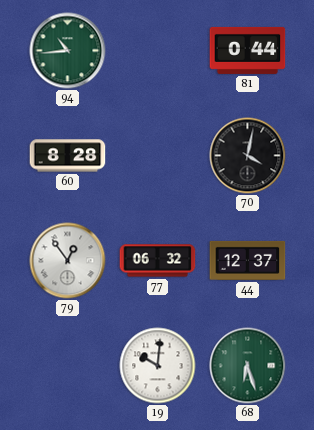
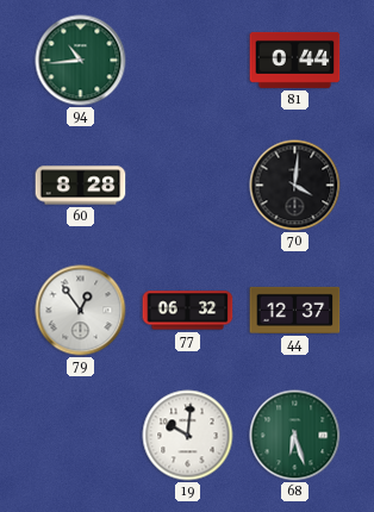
70: 4:02 -> 4:01 (295, 186)
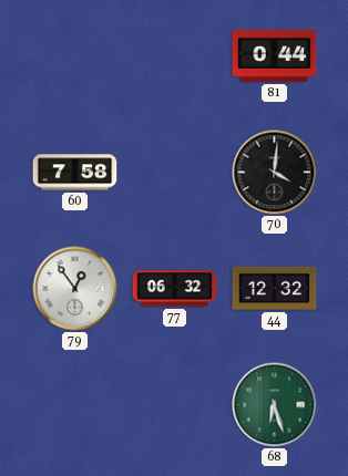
94: 10:44 -> none (81, 61)
60: 8:28 -> 7:58 (75, 173)
44: 12:37 -> 12:32 (275, 288)
19: 10:01 -> none (188, 436)
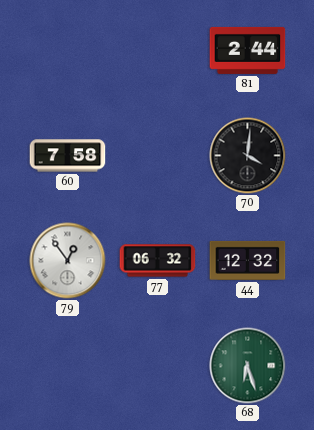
81: 0:44 -> 2:44 (248, 50)
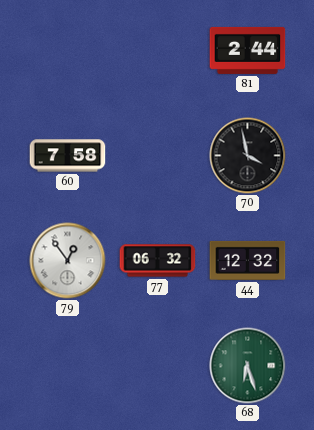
70: 4:01 -> 3:58 (248, 156)
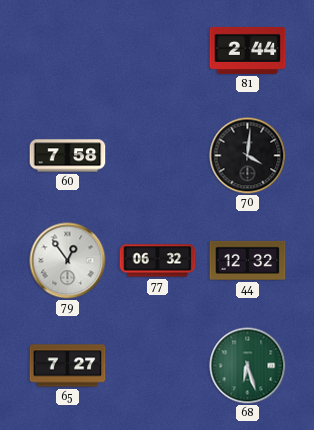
70: 3:58 -> 4:01 (248, 156)
65: none -> 7:27 (68, 366)
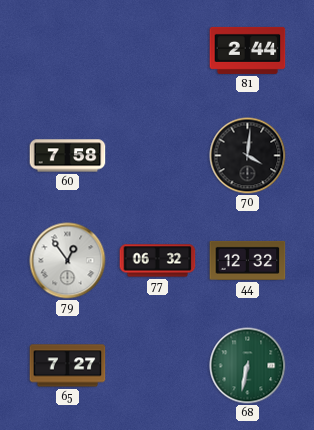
68: 6:27 -> 6:32 (248, 366)
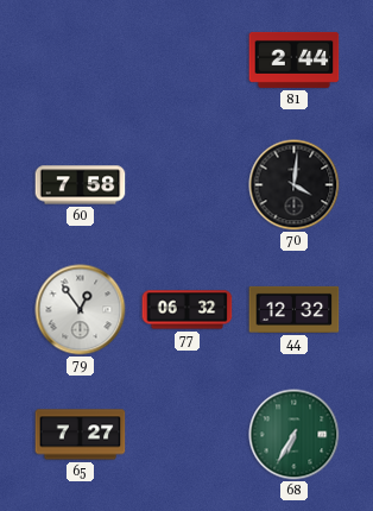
68: 6:32 -> 6:35 (295, 435)
